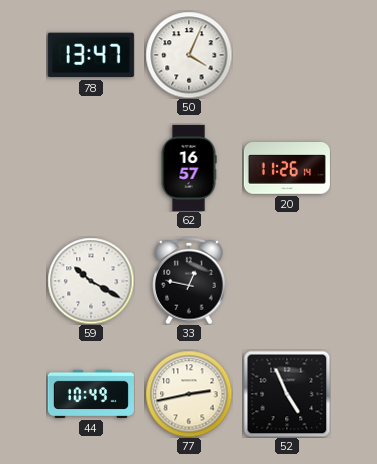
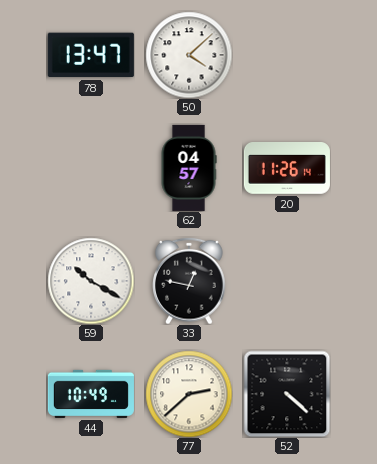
50: 4:04 -> 4:08 (189, 55)
62: 16:57 -> 04:57 (189, 168)
77: 2:43 -> 2:38 (189, 394)
52: 4:56 -> 4:22 (287, 394)
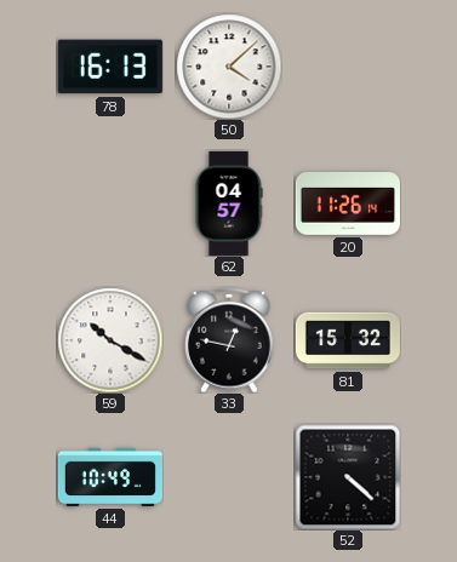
78: 13:47 -> 16:13 (110, 67)
81: none -> 15:32 (348, 340)
77: 2:38 -> none (189, 394)
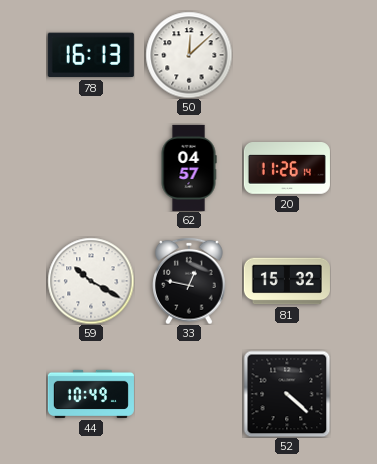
50: 4:08 -> 12:08 (189, 55)
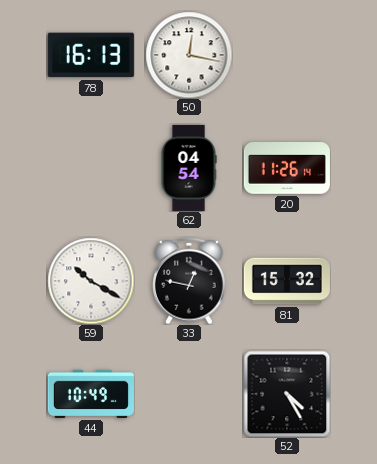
50: 12:08 -> 12:17 (189, 55)
62: 04:57 -> 04:54 (189, 168)
52: 4:22 -> 4:25 (287, 394)
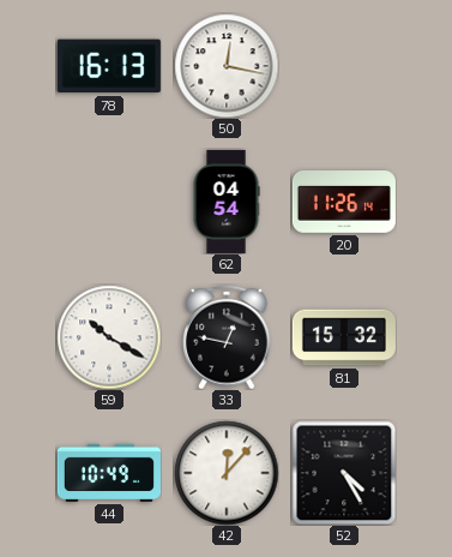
42: none -> 12:07 (227, 473)
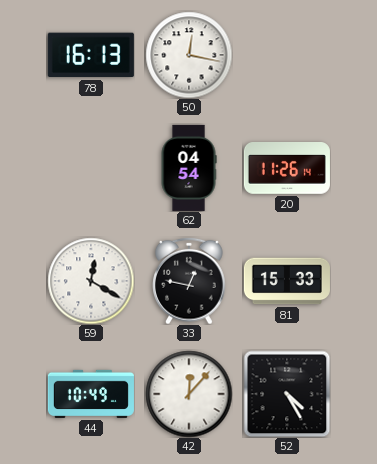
59: 10:20 -> 12:20 (91, 281)
81: 15:32 -> 15:33 (287, 281)
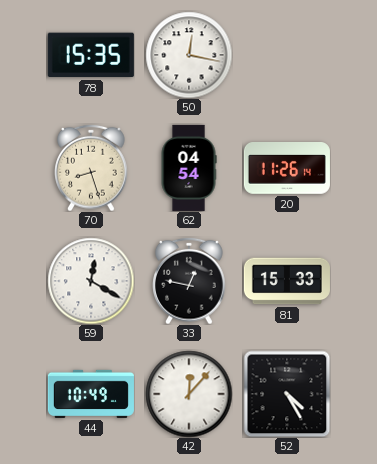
78: 16:13 -> 15:35 (91, 55)
70: none -> 8:27 (91, 168)
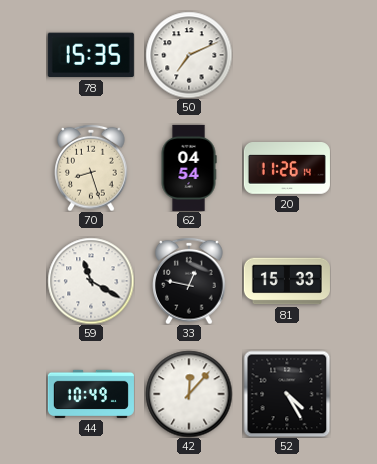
50: 12:17 -> 7:11 (189, 55)
59: 12:20 -> 11:20 (91, 281)
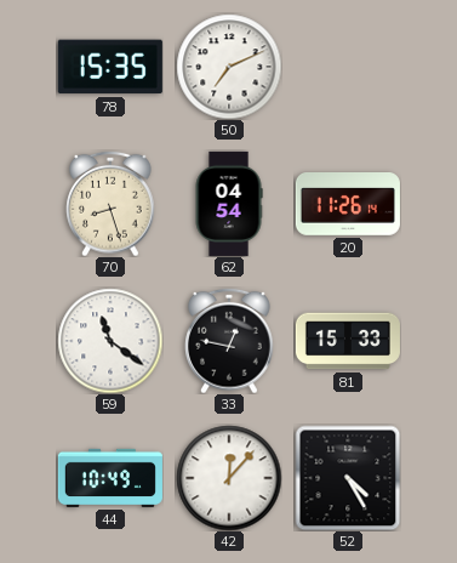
59: 11:20 -> 11:21 (110, 341)
